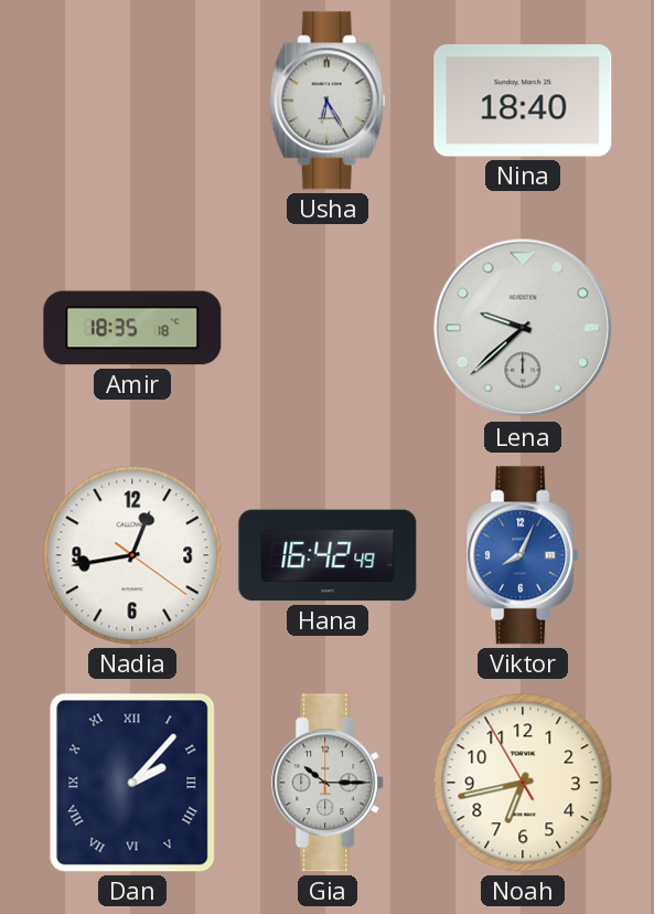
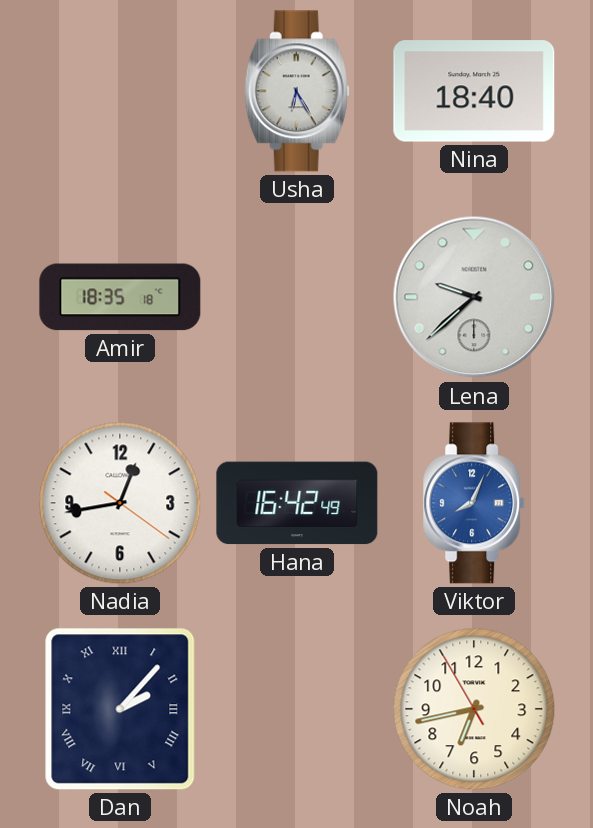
Gia: 10:15 -> none (329, 783)
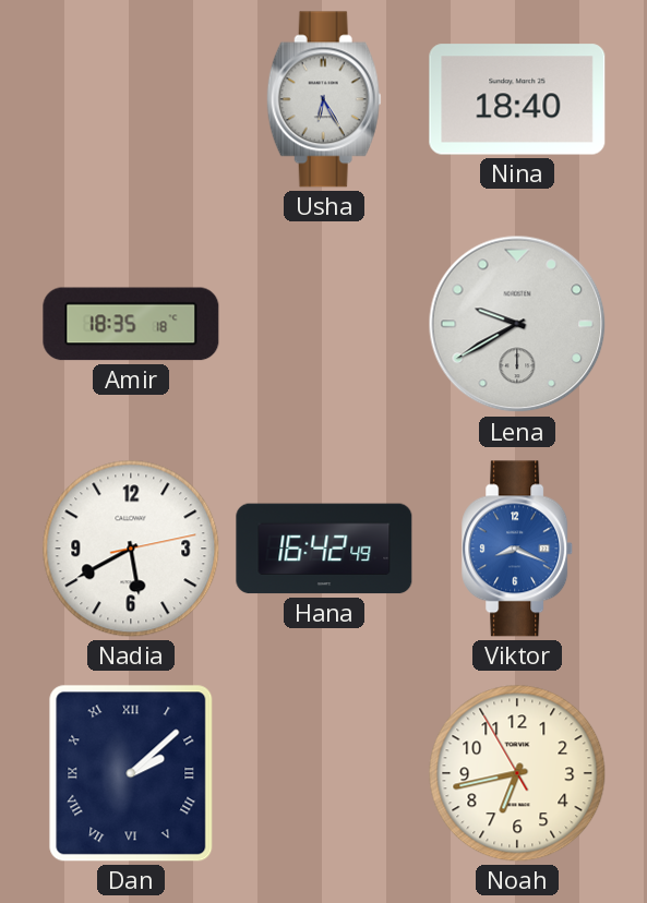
Lena: 9:38 -> 9:40 (517, 324)
Nadia: 12:43 -> 5:40 (131, 549)
Viktor: 8:04 -> 8:19 (518, 549)
Dan: 2:07 -> 2:08 (131, 773)
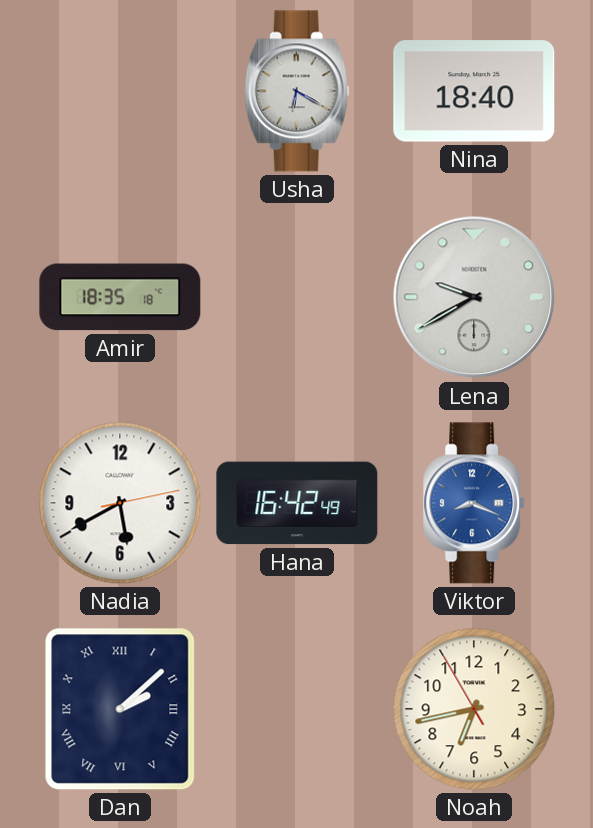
Usha: 6:25 -> 6:20 (297, 91)
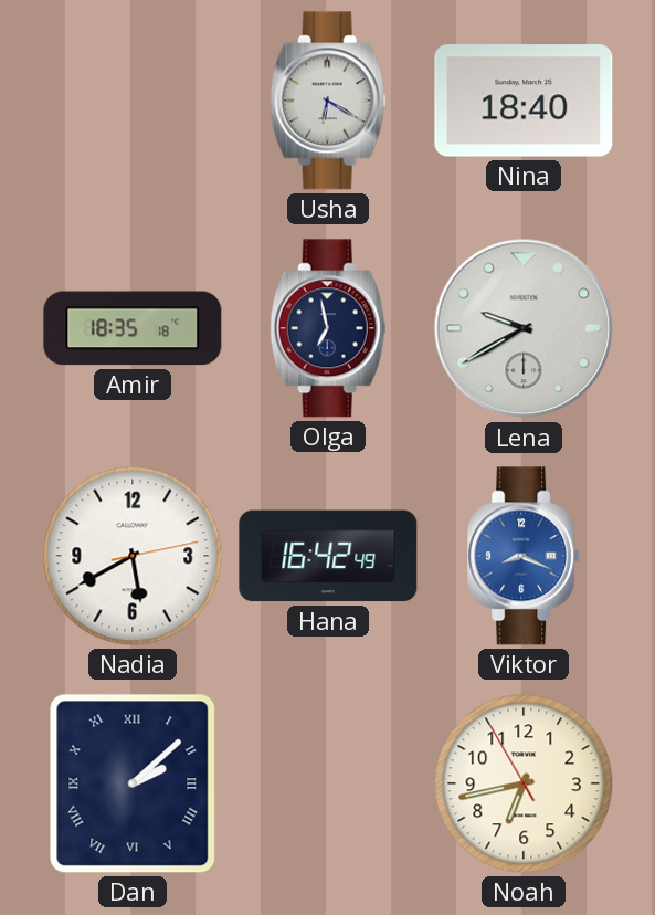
Olga: none -> 6:58 (328, 328)
